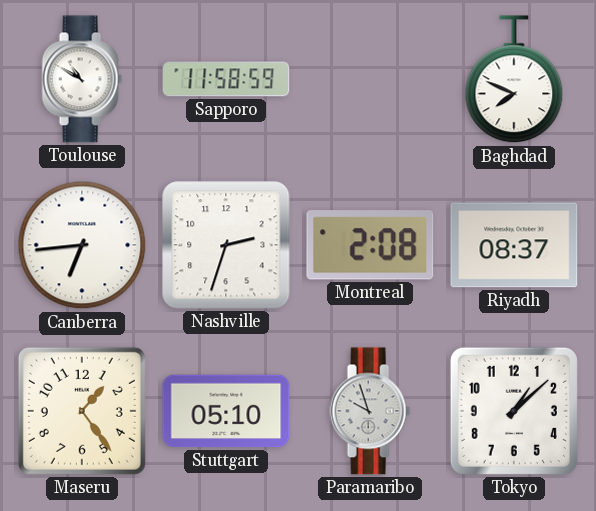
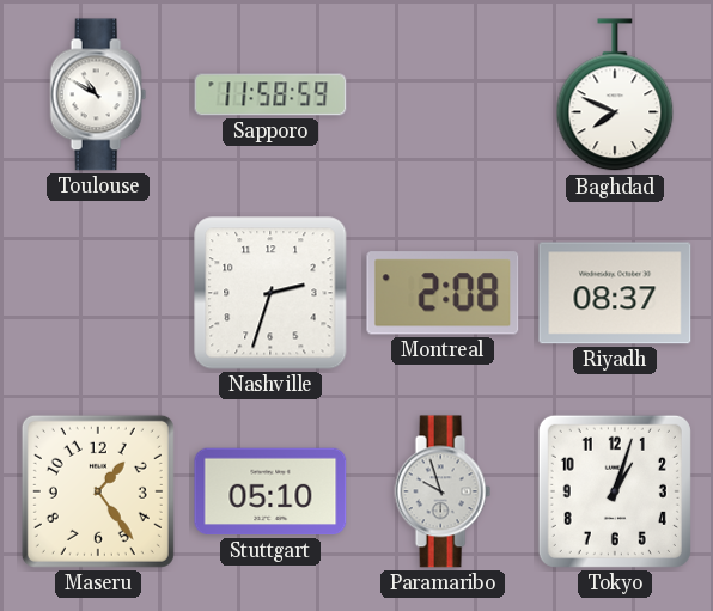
Canberra: 6:44 -> none (82, 245)
Tokyo: 1:08 -> 1:03 (615, 491)
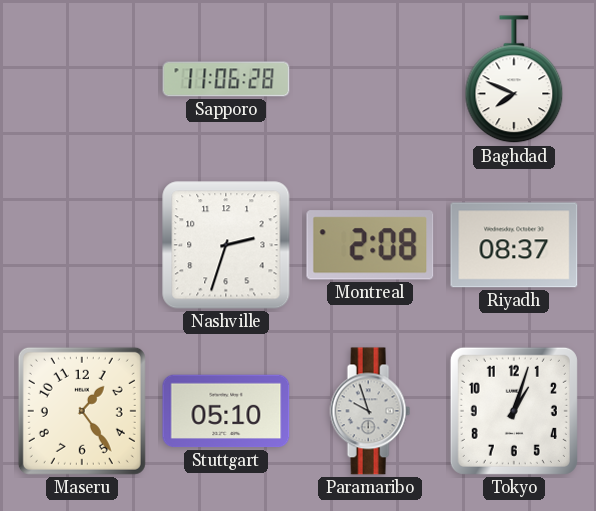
Toulouse: 10:50 -> none (98, 94)
Sapporo: 11:58 -> 11:06 (226, 79)
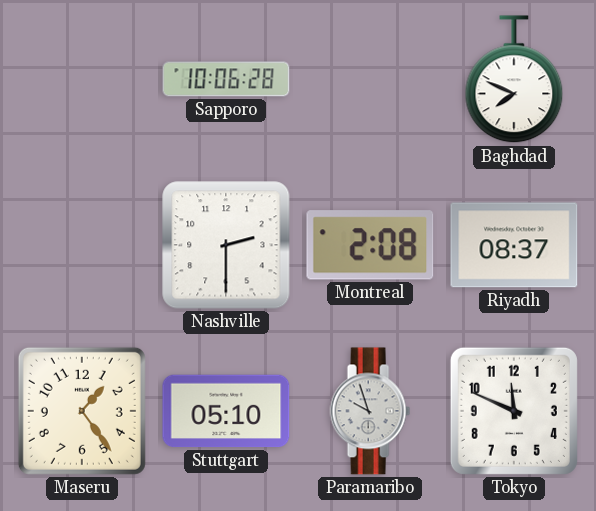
Sapporo: 11:06 -> 10:06 (226, 79)
Nashville: 2:33 -> 2:30 (226, 245)
Tokyo: 1:03 -> 11:49 (514, 411)
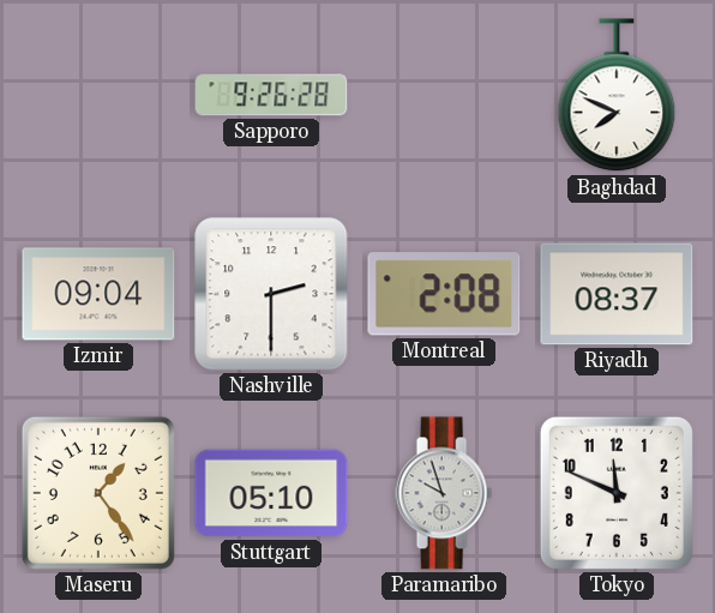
Sapporo: 10:06 -> 9:26 (271, 95)
Izmir: none -> 09:04 (98, 294)
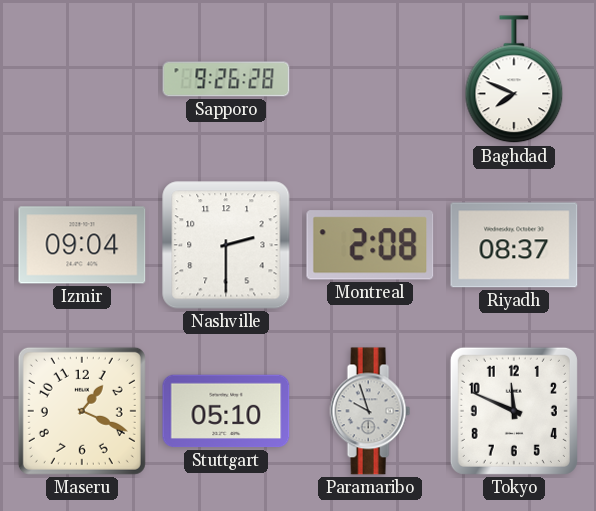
Maseru: 1:24 -> 1:19 (82, 411)
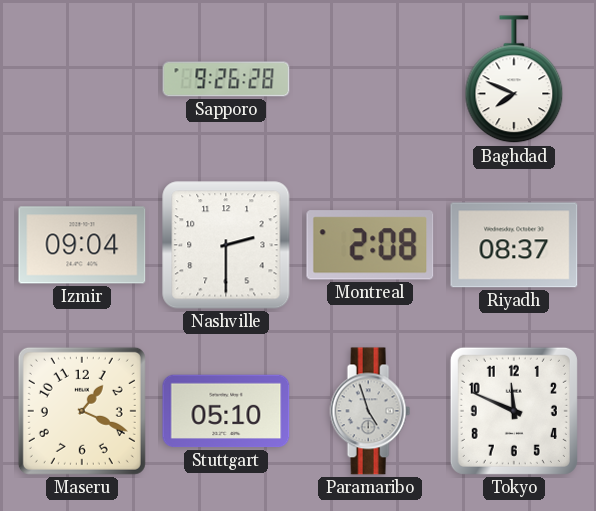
Paramaribo: 9:57 -> 4:57 (370, 411)
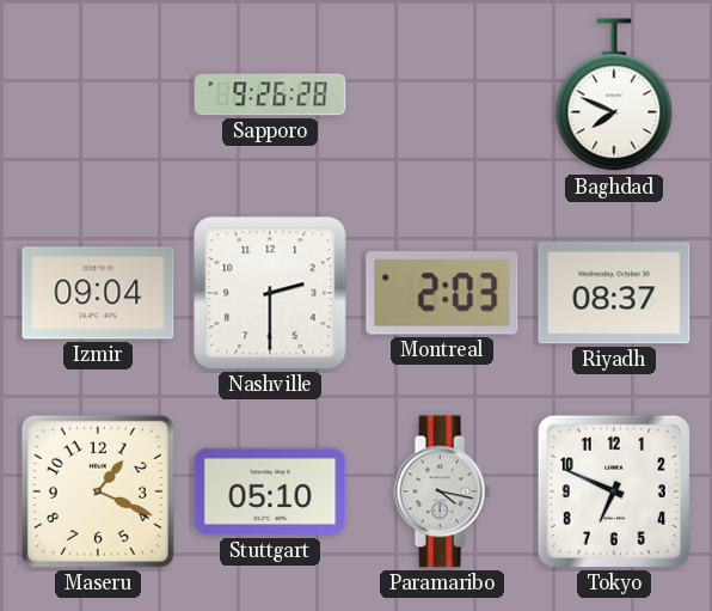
Montreal: 2:08 -> 2:03 (442, 293)
Paramaribo: 4:57 -> 4:17 (442, 491)
Tokyo: 11:49 -> 6:49 (614, 491)
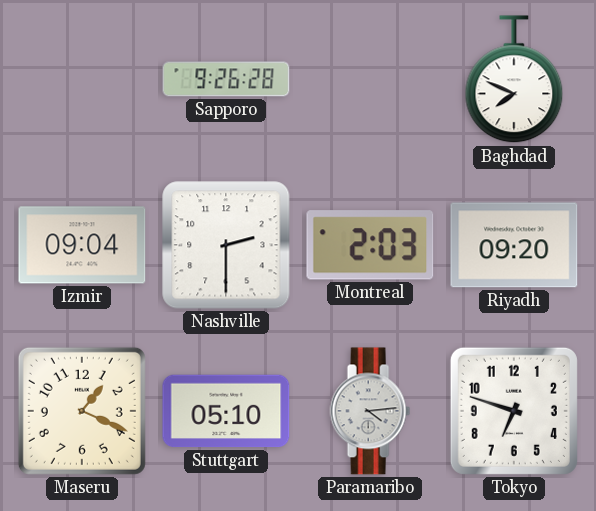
Riyadh: 08:37 -> 09:20 (514, 245)
Paramaribo: 4:17 -> 4:14 (370, 411)
Tokyo: 6:49 -> 6:48 (514, 411)
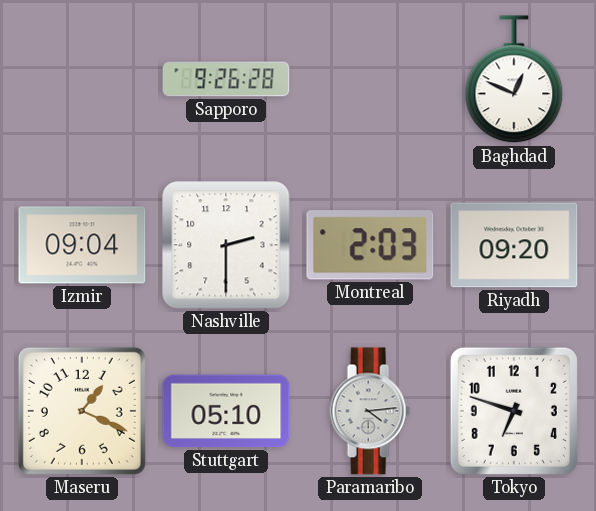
Baghdad: 7:49 -> 12:49 (514, 80)
